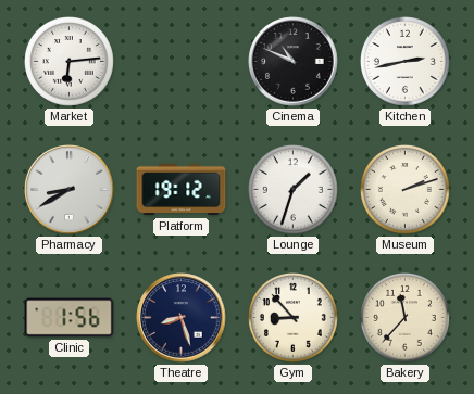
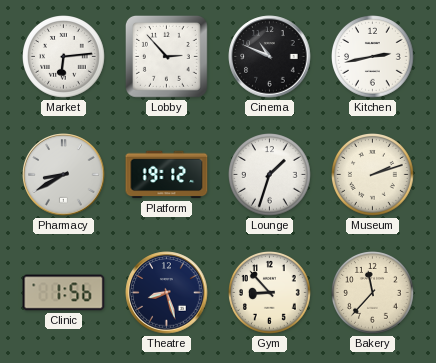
Lobby: none -> 2:53 (167, 57)
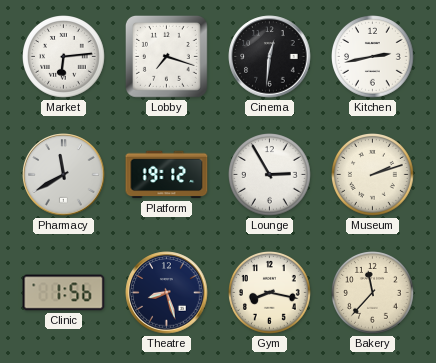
Lobby: 2:53 -> 7:18 (167, 57)
Cinema: 10:49 -> 12:31 (270, 57)
Pharmacy: 8:40 -> 11:40 (64, 175)
Lounge: 1:33 -> 2:55 (270, 175)
Gym: 8:53 -> 8:17 (270, 293)
